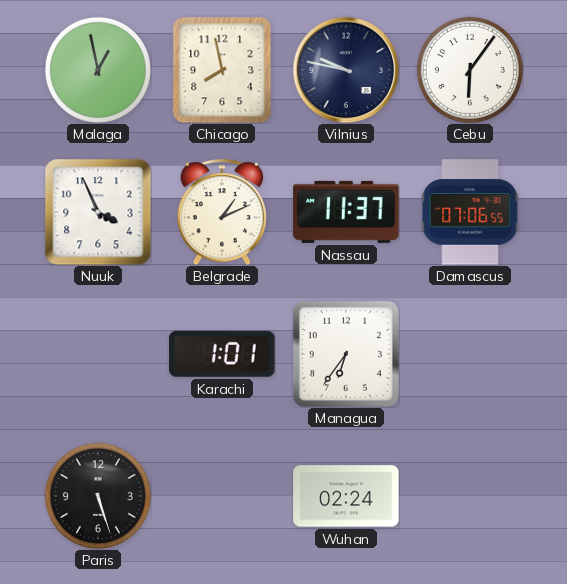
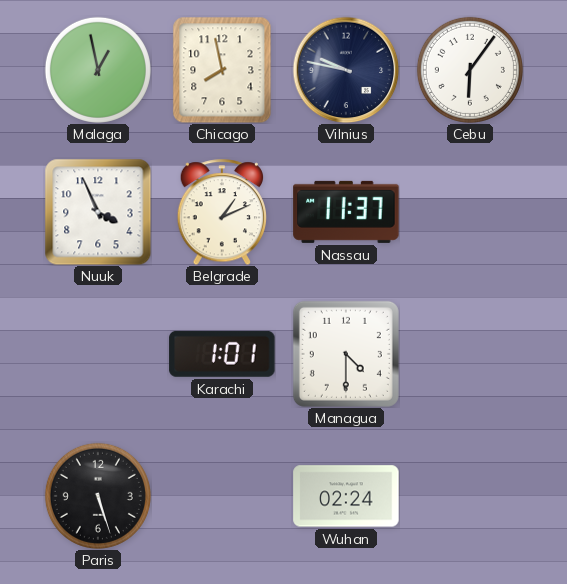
Damascus: 07:06 -> none (470, 212)
Managua: 6:36 -> 4:30 (346, 354)
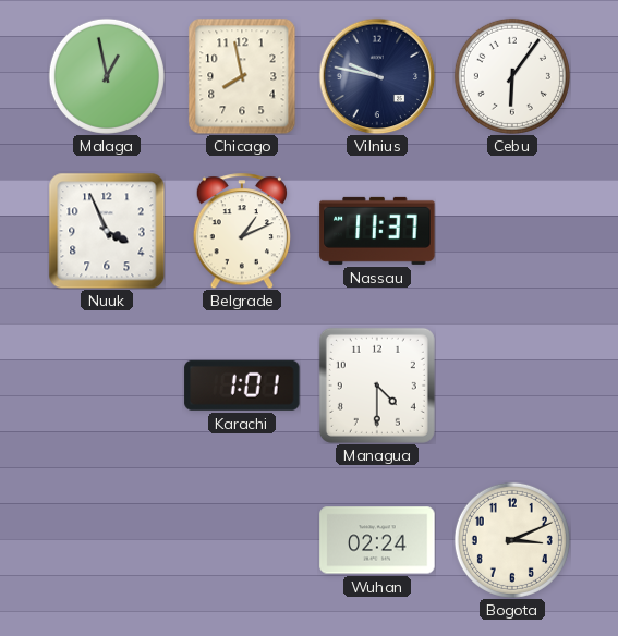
Paris: 5:27 -> none (98, 496)
Bogota: none -> 3:11 (512, 540)
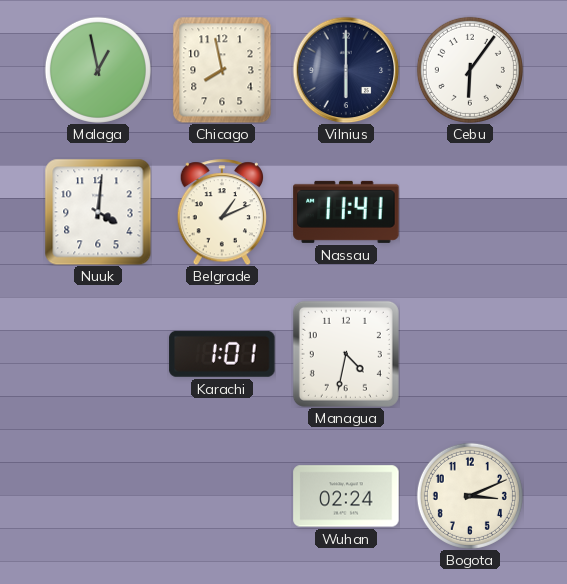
Vilnius: 9:47 -> 6:00 (346, 70)
Nuuk: 3:56 -> 4:01 (98, 212)
Nassau: 11:37 -> 11:41 (346, 212)
Managua: 4:30 -> 4:32 (346, 354)
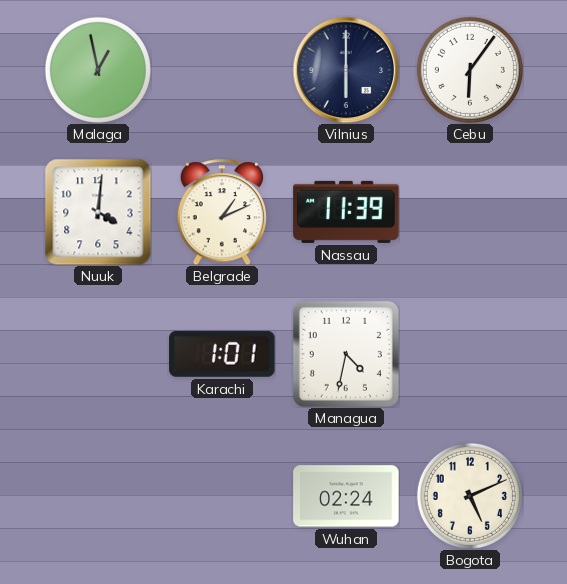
Chicago: 7:58 -> none (222, 70)
Nassau: 11:41 -> 11:39 (346, 212)
Bogota: 3:11 -> 5:11 (470, 496)
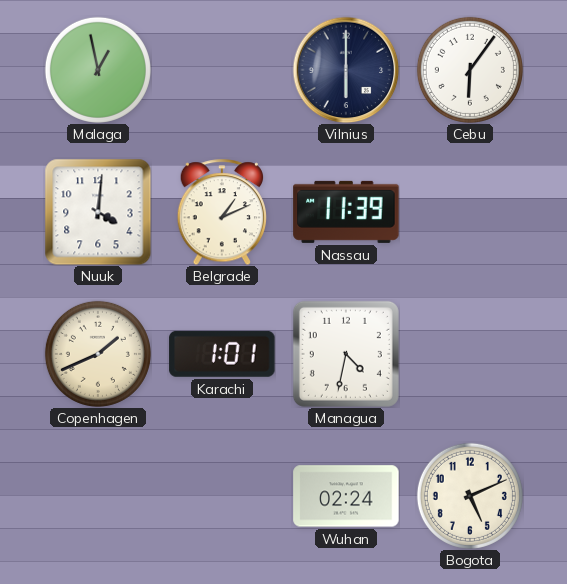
Copenhagen: none -> 1:41 (98, 354)
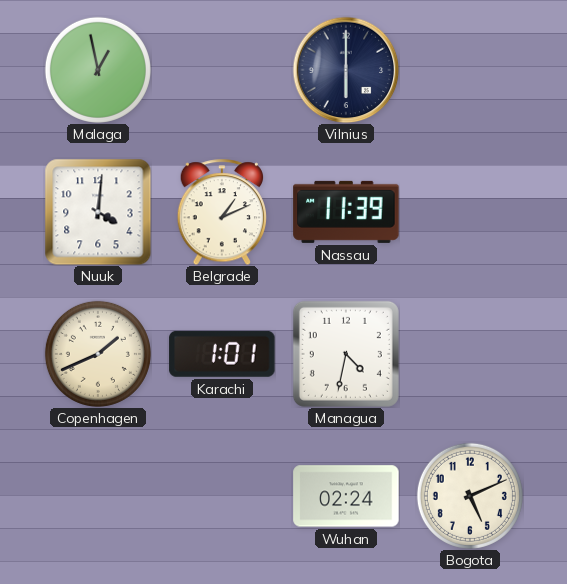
Cebu: 6:06 -> none (470, 70)
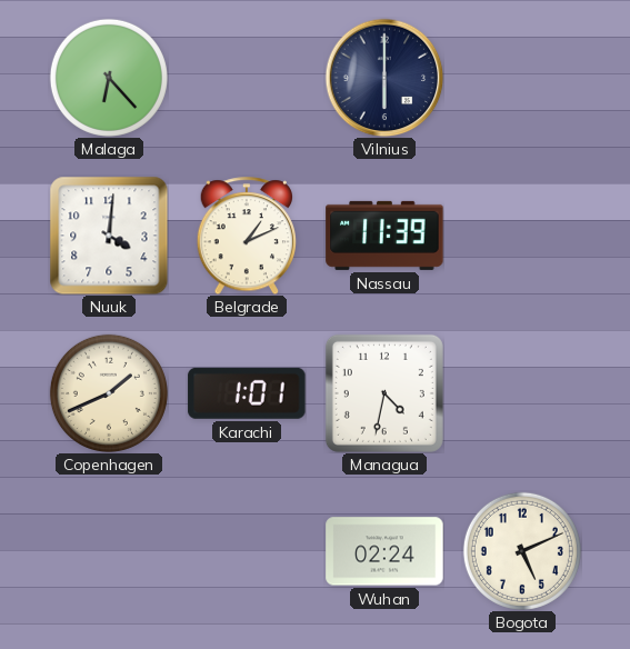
Malaga: 12:58 -> 6:23 (109, 78)
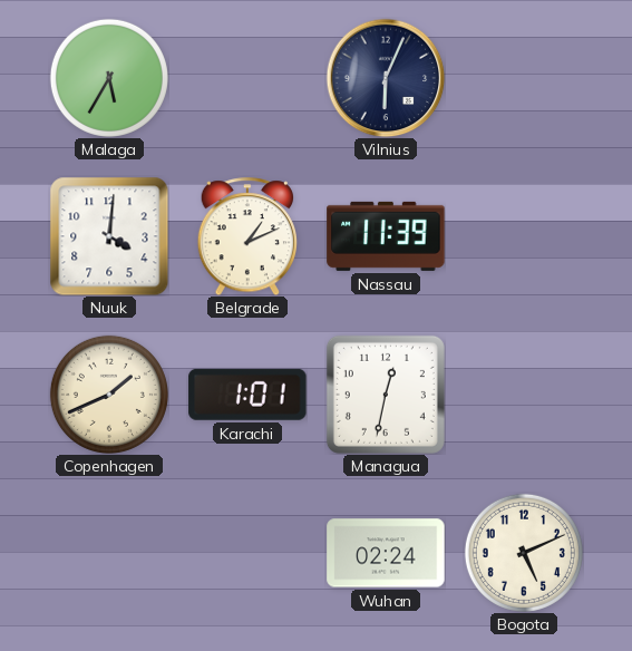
Malaga: 6:23 -> 5:35 (109, 78)
Vilnius: 6:00 -> 6:04 (386, 78)
Managua: 4:32 -> 12:32 (386, 395)
